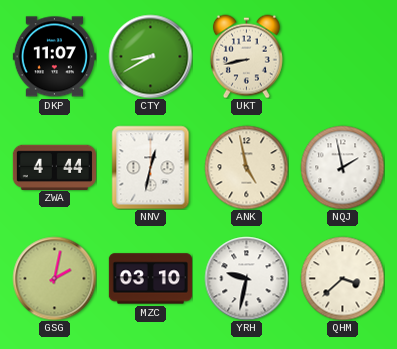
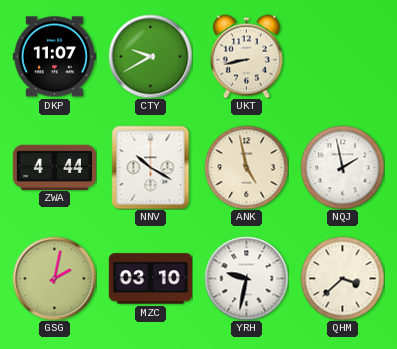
CTY: 8:40 -> 9:40 (150, 56)
NNV: 12:32 -> 10:20 (151, 167)
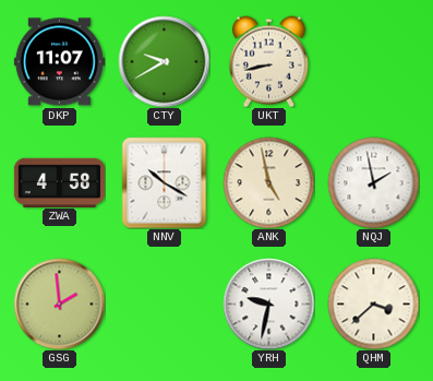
ZWA: 4:44 -> 4:58 (59, 182)
GSG: 2:02 -> 1:59 (59, 303)
MZC: 03:10 -> none (150, 279)
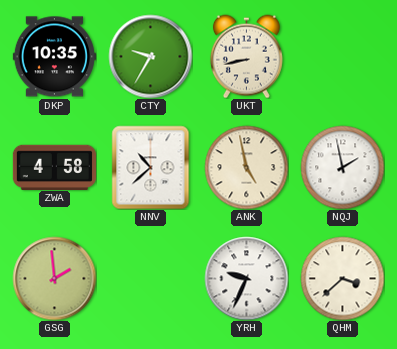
DKP: 11:07 -> 10:35 (54, 57)
CTY: 9:40 -> 9:35 (150, 56)
NNV: 10:20 -> 10:38 (151, 167)
YRH: 9:32 -> 9:34 (246, 278)
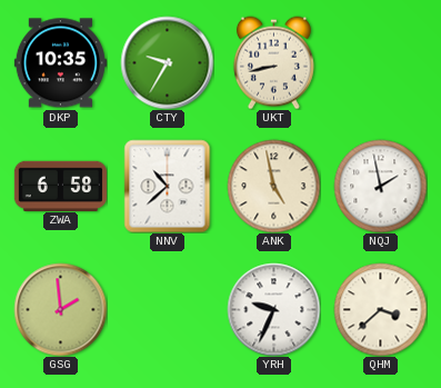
ZWA: 4:58 -> 6:58 (60, 186)
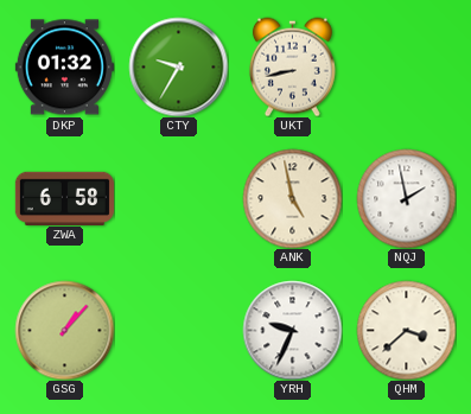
DKP: 10:35 -> 01:32 (64, 68)
NNV: 10:38 -> none (168, 186)
GSG: 1:59 -> 1:07 (64, 330)
